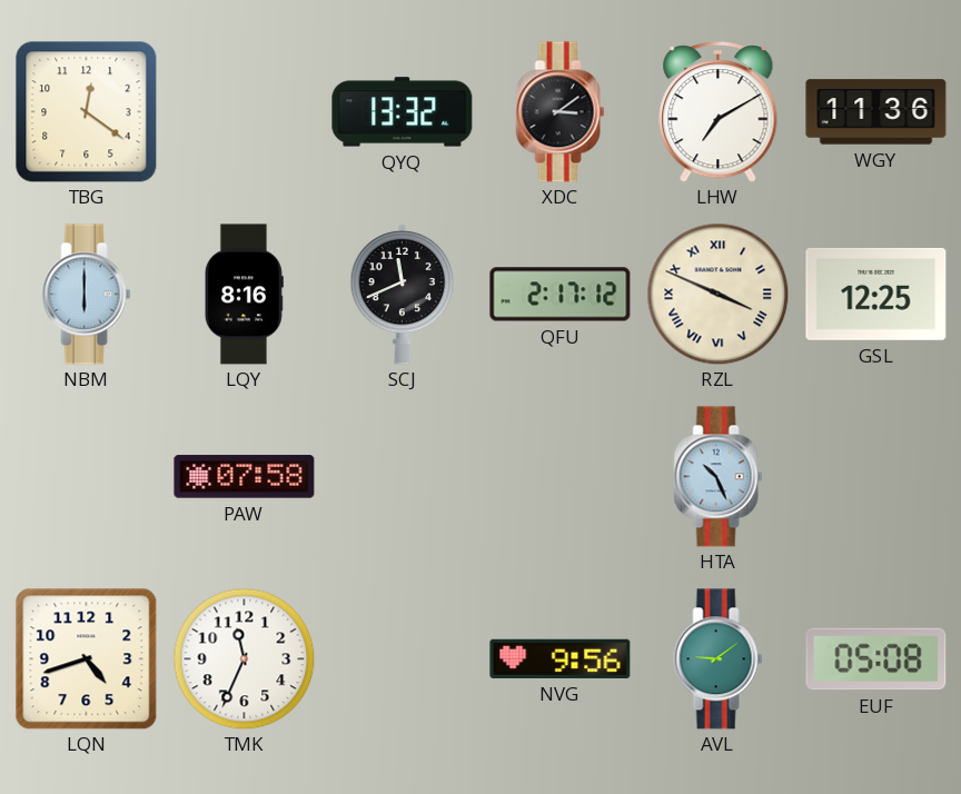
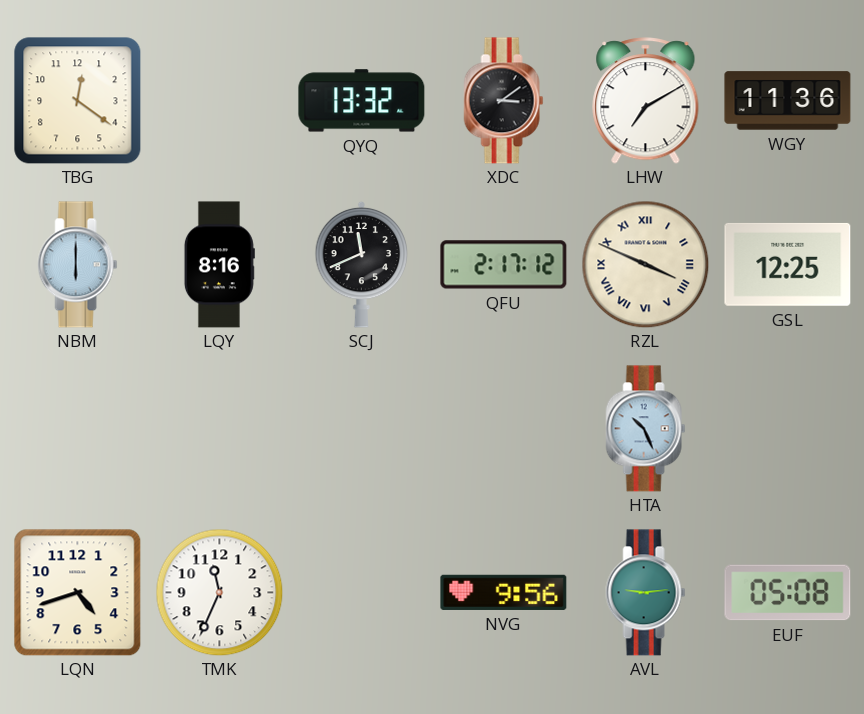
PAW: 07:58 -> none (245, 477)
AVL: 9:09 -> 9:14 (646, 593)
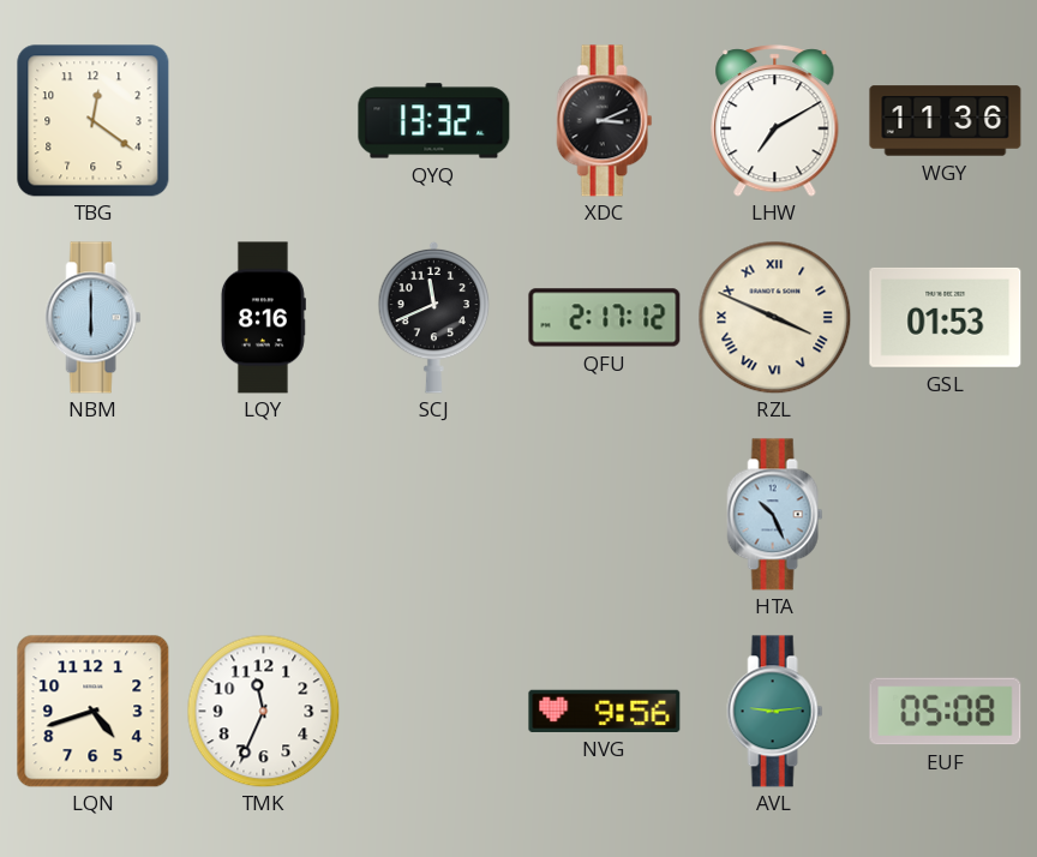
XDC: 3:09 -> 3:11 (605, 121)
GSL: 12:25 -> 01:53 (946, 317)
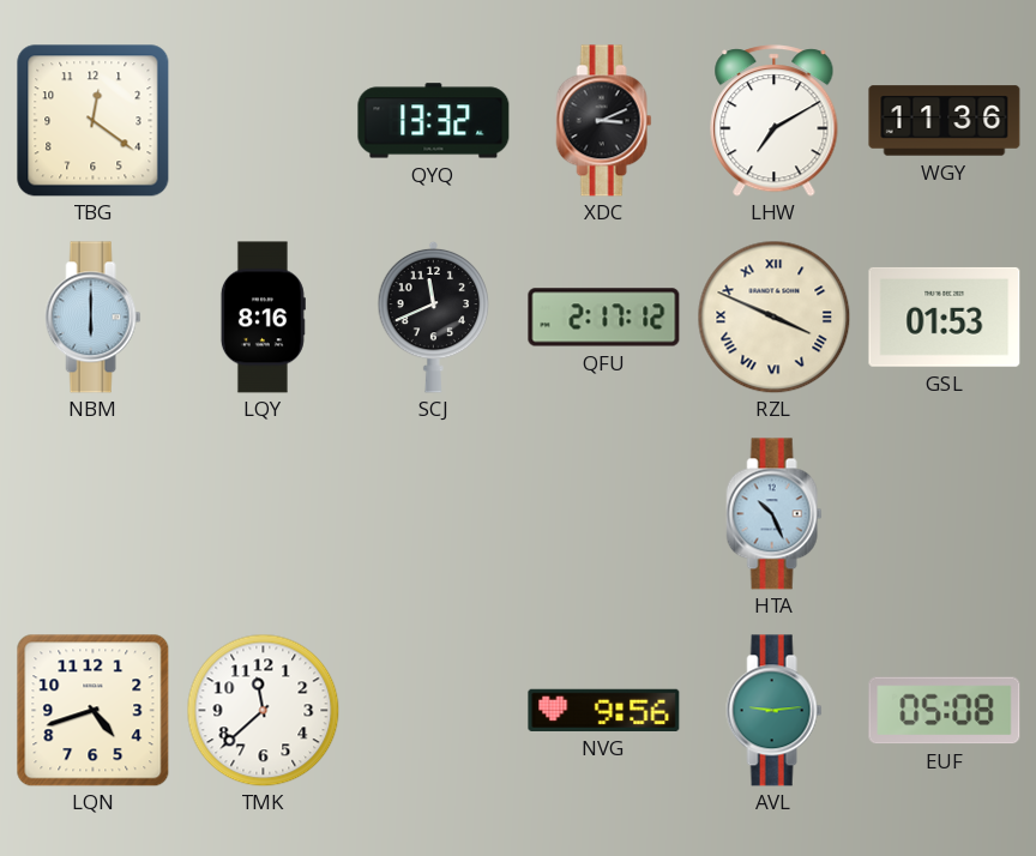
TMK: 11:34 -> 11:38 (263, 710)
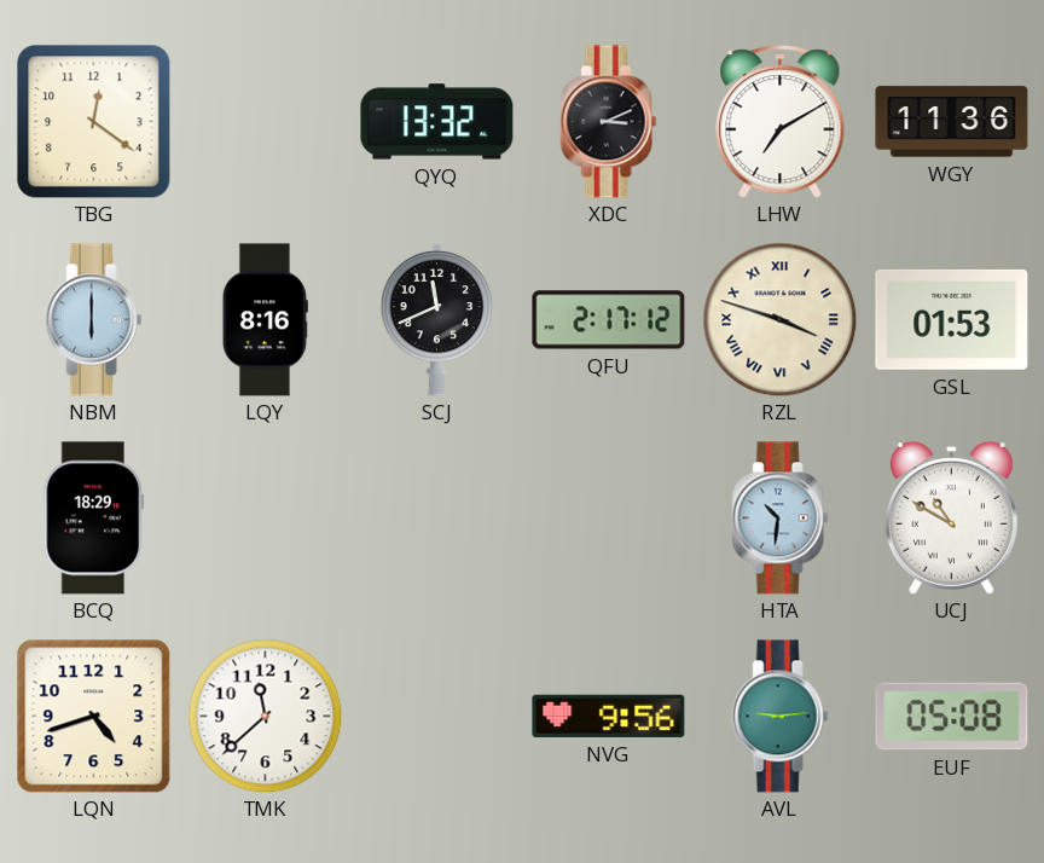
RZL: 3:49 -> 3:48 (779, 319)
BCQ: none -> 18:29 (94, 519)
HTA: 10:26 -> 10:31 (781, 519)
UCJ: none -> 10:50 (951, 517)
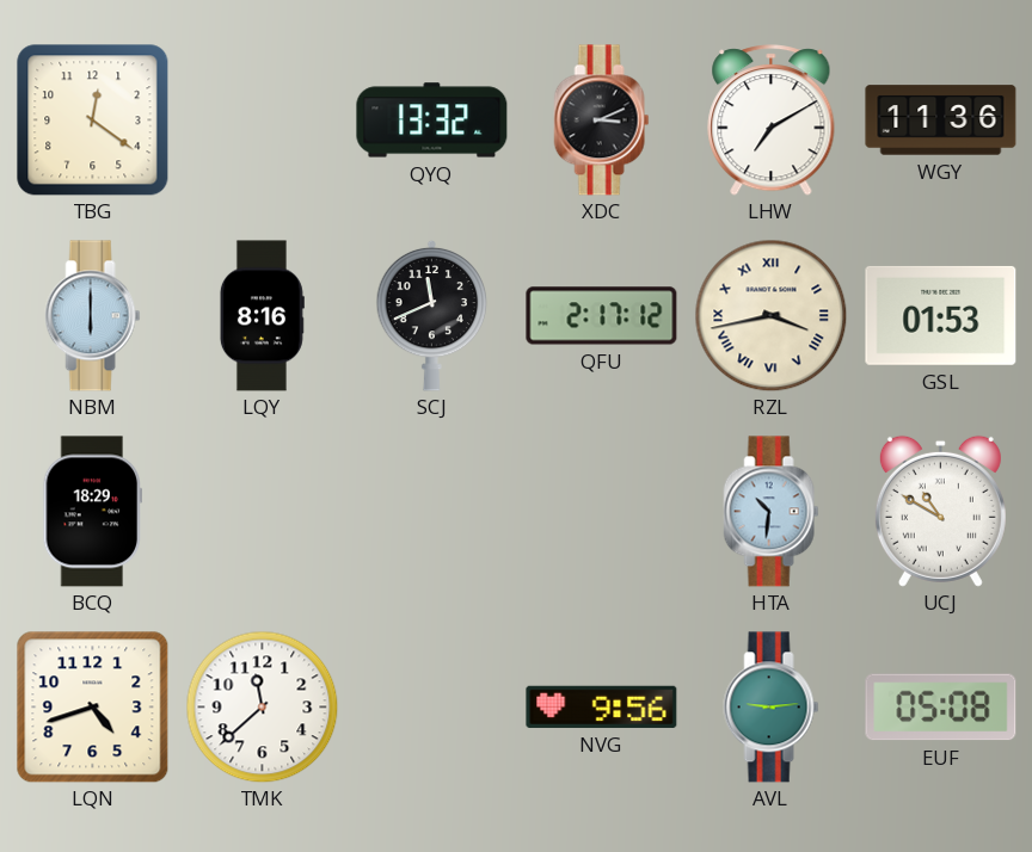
RZL: 3:48 -> 3:43 (770, 315)
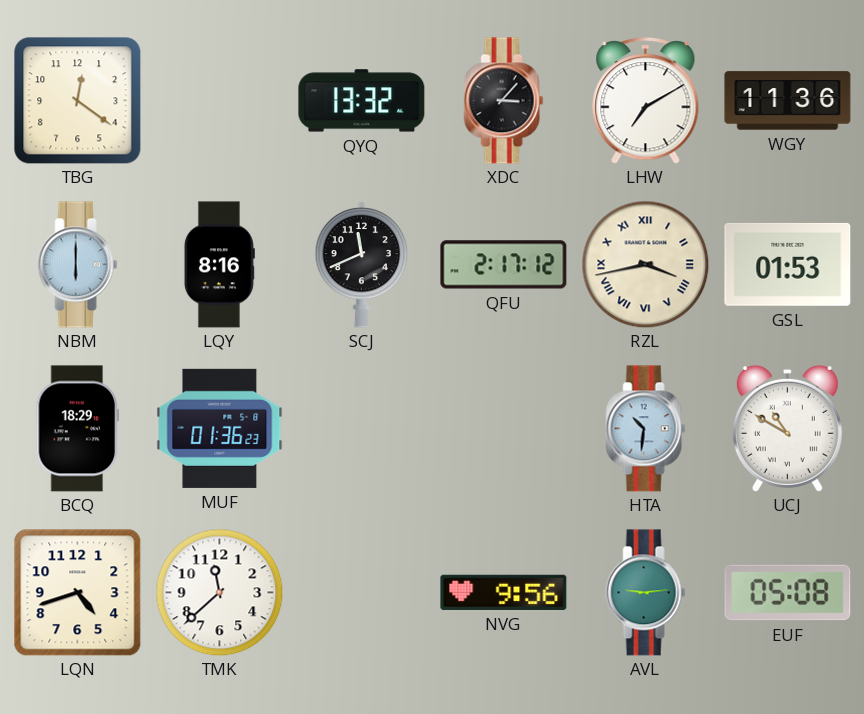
XDC: 3:11 -> 3:07 (504, 101)
MUF: none -> 01:36 (220, 428)
